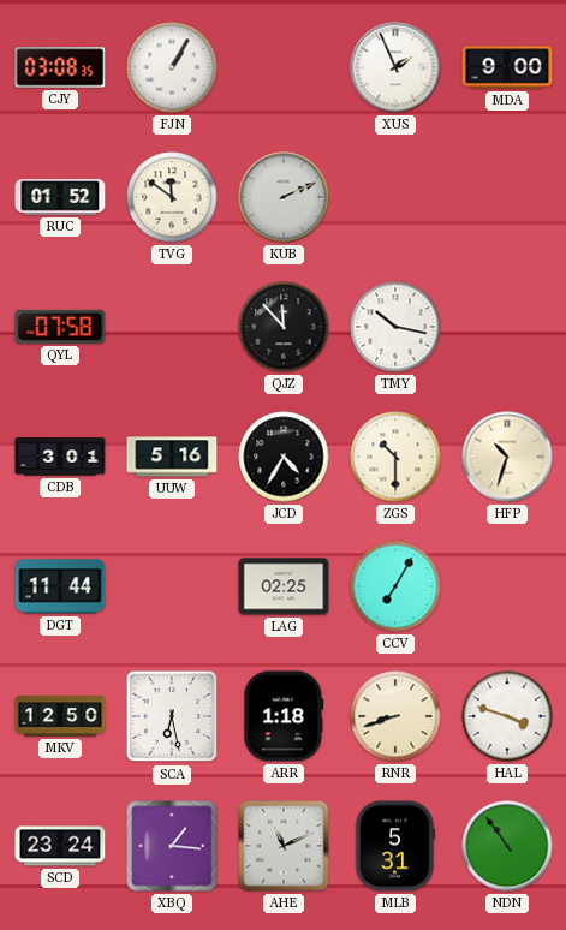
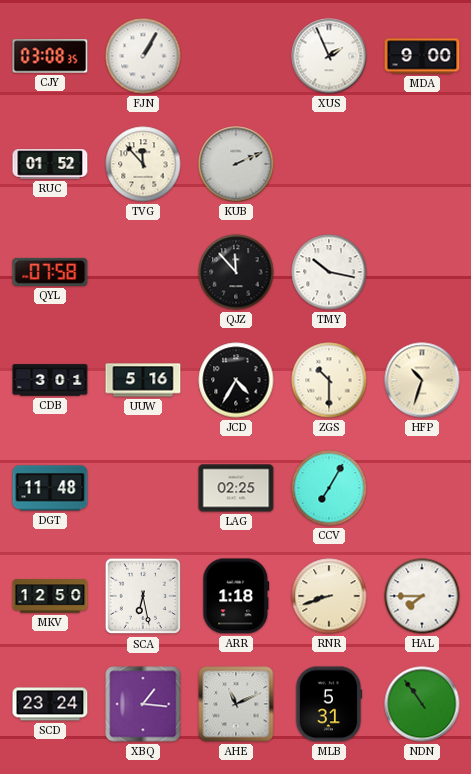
TVG: 11:51 -> 11:53 (143, 164)
DGT: 11:44 -> 11:48 (50, 488)
HAL: 3:48 -> 7:45 (422, 596)
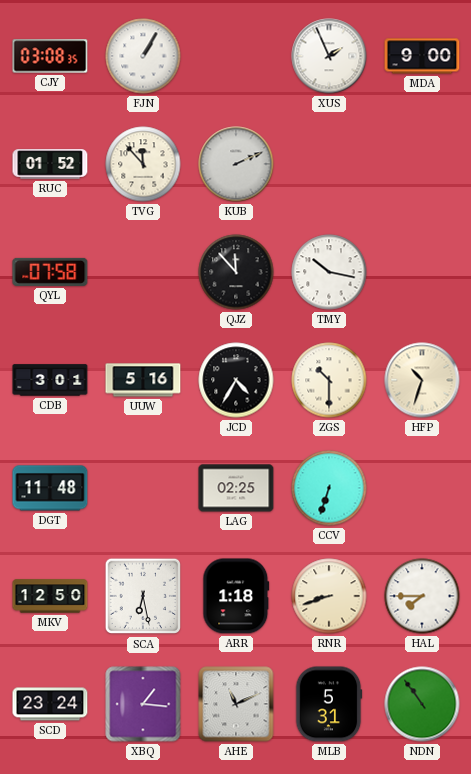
CCV: 7:05 -> 6:33 (329, 488)
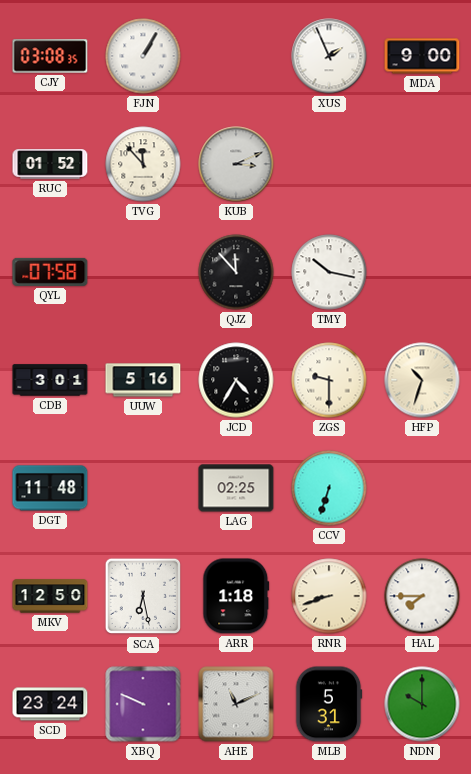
KUB: 2:11 -> 3:11 (236, 164)
ZGS: 10:30 -> 9:30 (329, 380)
XBQ: 1:16 -> 9:49 (143, 704)
NDN: 10:54 -> 10:00 (422, 704)
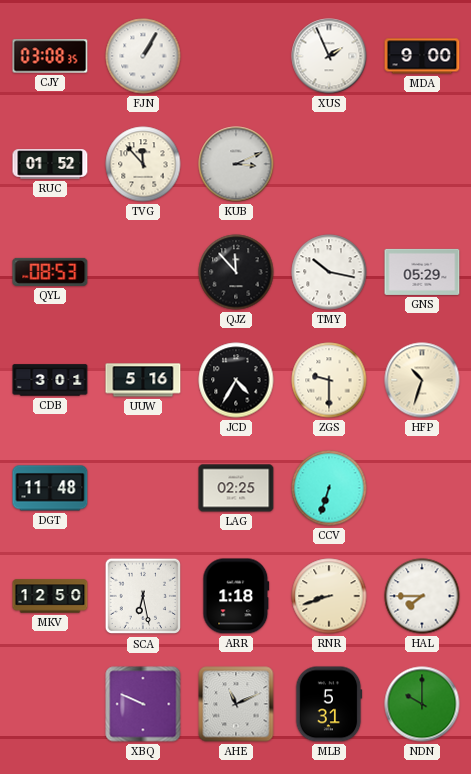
QYL: 07:58 -> 08:53 (50, 272)
GNS: none -> 05:29 (422, 272)
SCD: 23:24 -> none (50, 704)
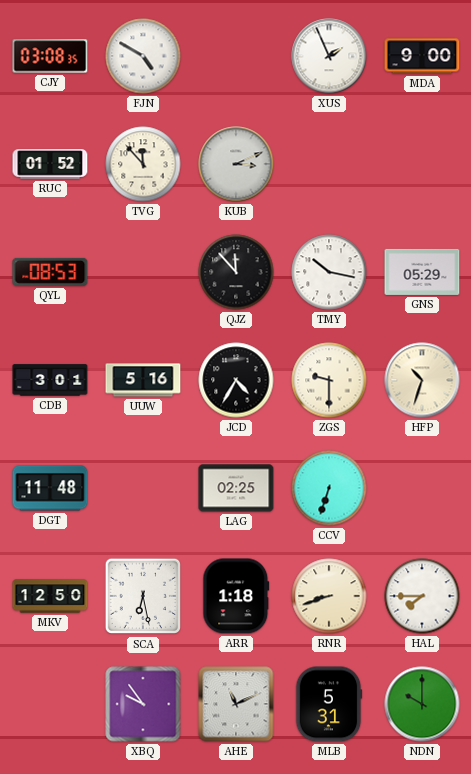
FJN: 1:05 -> 4:50 (143, 56)
XBQ: 9:49 -> 9:54 (143, 704)
